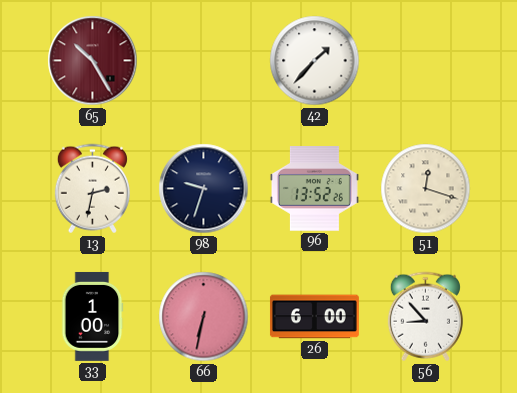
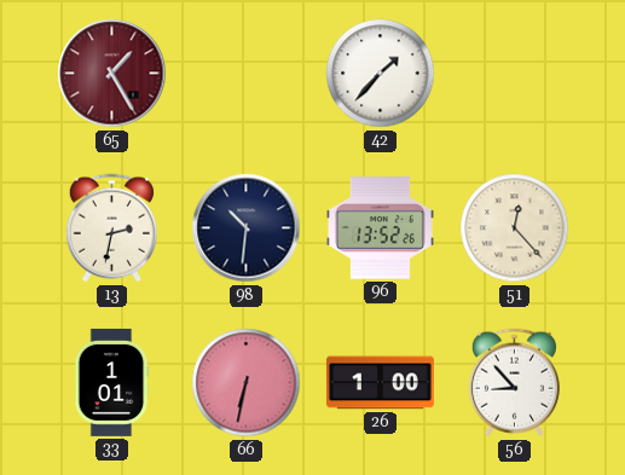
65: 10:25 -> 1:25 (112, 74)
98: 9:33 -> 10:31 (247, 228)
51: 12:18 -> 12:23 (515, 228)
33: 1:00 -> 1:01 (111, 382)
26: 6:00 -> 1:00 (380, 383)
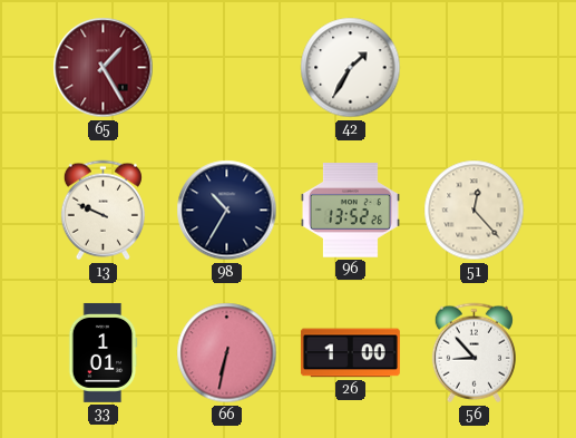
42: 1:37 -> 1:35 (351, 68)
13: 2:32 -> 9:49 (102, 211)
98: 10:31 -> 10:35 (227, 211)
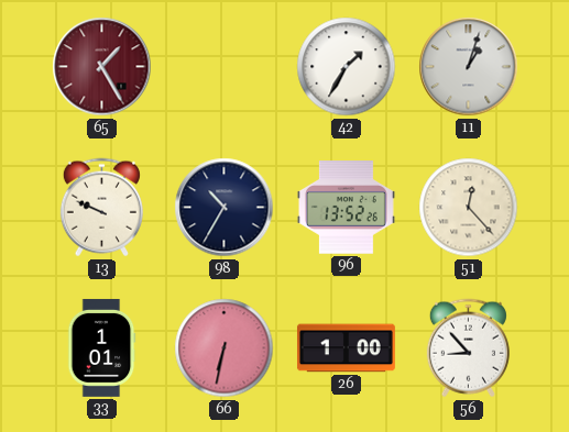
11: none -> 1:03 (469, 67)
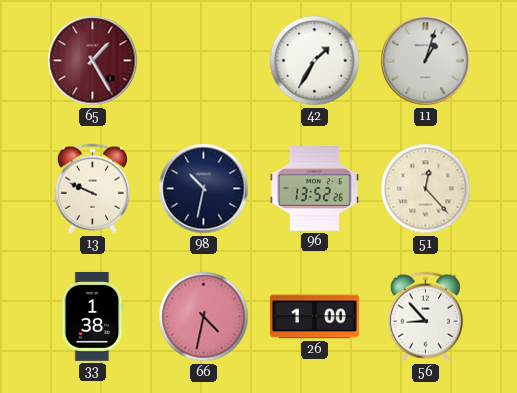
98: 10:35 -> 10:32 (204, 189)
33: 1:01 -> 1:38 (92, 316)
66: 6:32 -> 4:32 (204, 317)
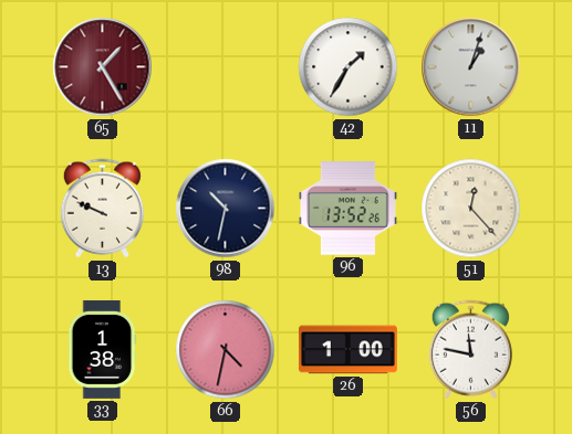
56: 8:53 -> 11:47 (470, 350)
